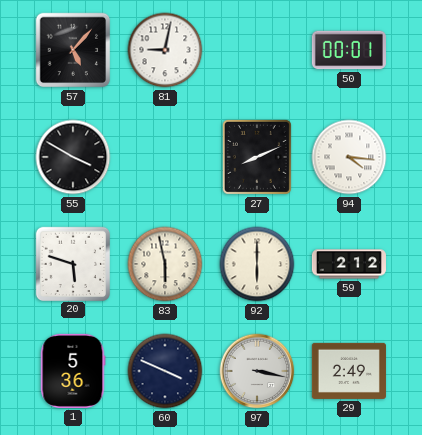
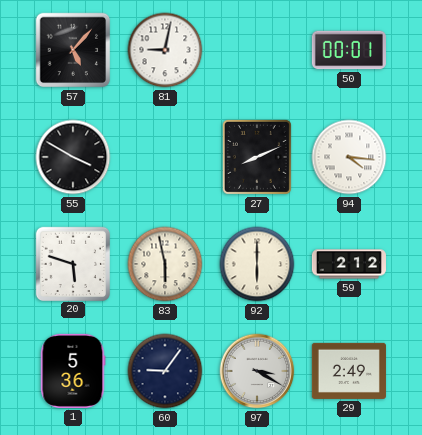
60: 3:49 -> 9:06 (165, 371)
97: 3:17 -> 3:20 (257, 371)
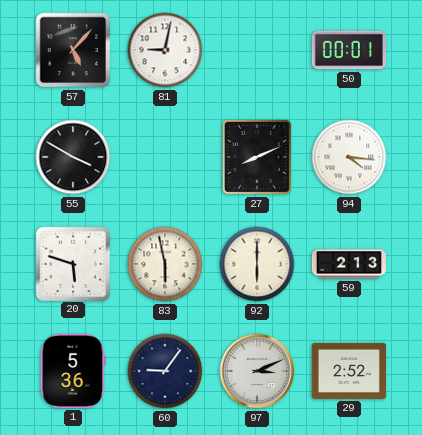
59: 2:12 -> 2:13 (349, 264)
97: 3:20 -> 3:11 (257, 371)
29: 2:49 -> 2:52 (349, 371)
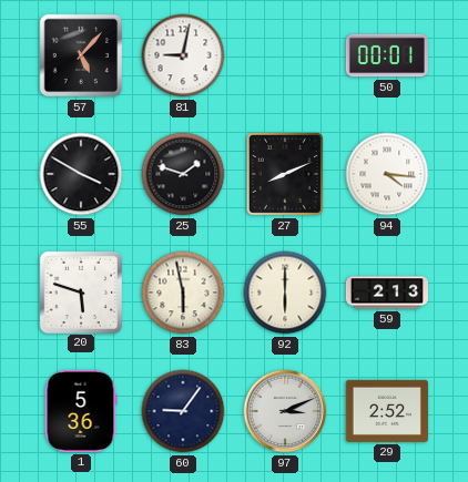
25: none -> 1:48 (183, 174)
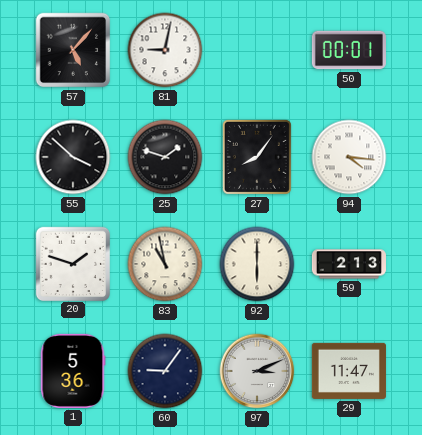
55: 3:50 -> 3:52 (73, 157)
27: 8:11 -> 8:06 (257, 157)
20: 5:48 -> 1:48 (72, 263)
83: 5:58 -> 10:58 (165, 264)
29: 2:52 -> 11:47 (349, 371)
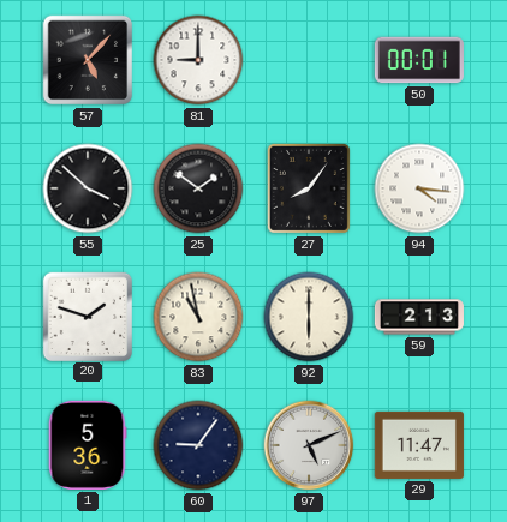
81: 9:02 -> 9:00 (198, 60)
25: 1:48 -> 1:51 (198, 188)
97: 3:11 -> 5:11 (309, 445)
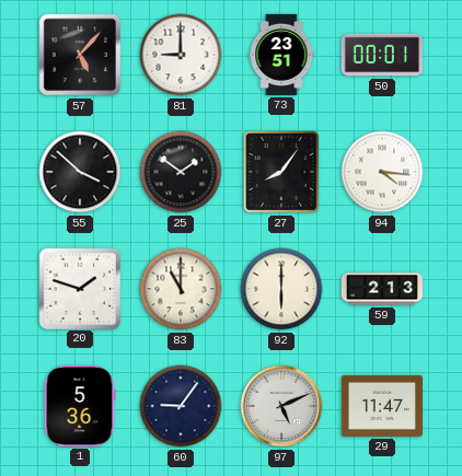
73: none -> 23:51 (281, 55)
83: 10:58 -> 11:00 (181, 289)
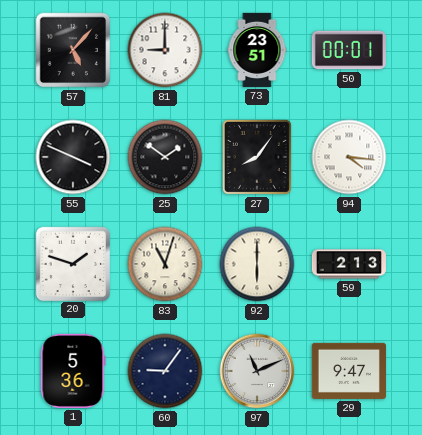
55: 3:52 -> 3:49 (73, 157)
83: 11:00 -> 11:03 (165, 264)
97: 5:11 -> 11:11 (257, 371)
29: 11:47 -> 9:47 (349, 371)
